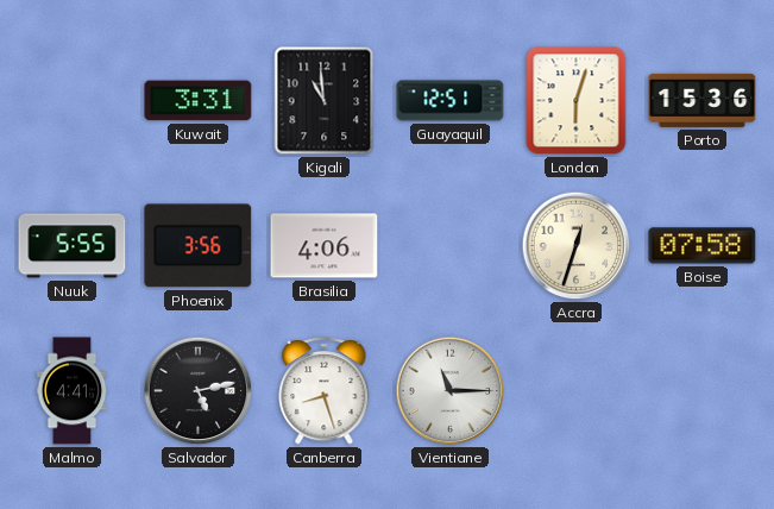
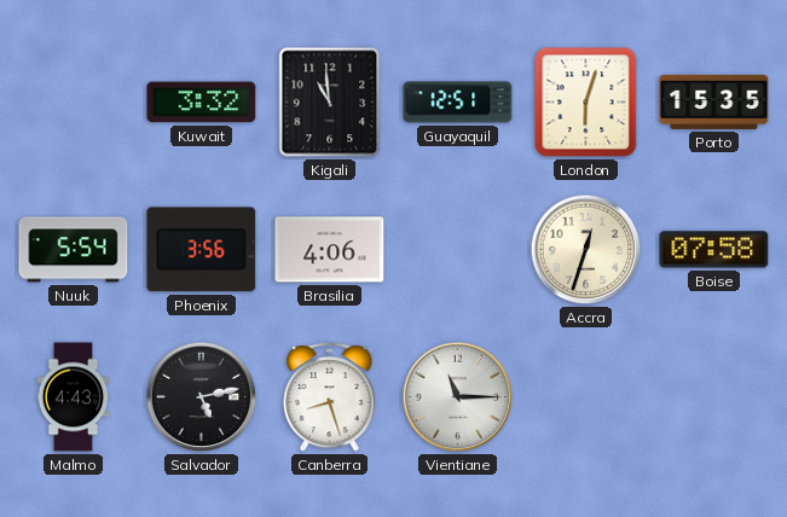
Kuwait: 3:31 -> 3:32 (202, 103)
Porto: 15:36 -> 15:35 (714, 101)
Nuuk: 5:55 -> 5:54 (74, 250)
Malmo: 4:41 -> 4:43 (74, 397)
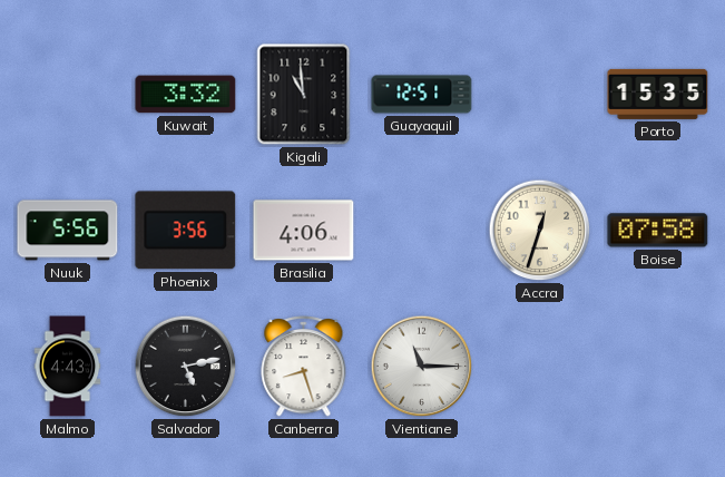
London: 6:03 -> none (586, 103)
Nuuk: 5:54 -> 5:56 (68, 231)
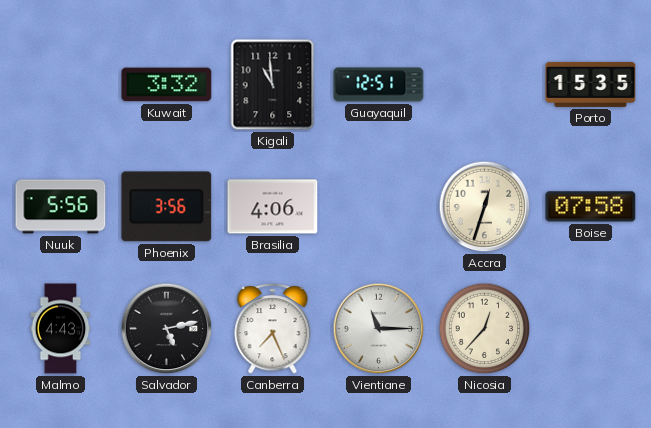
Canberra: 8:27 -> 7:26 (273, 329)
Nicosia: none -> 12:37 (485, 329)
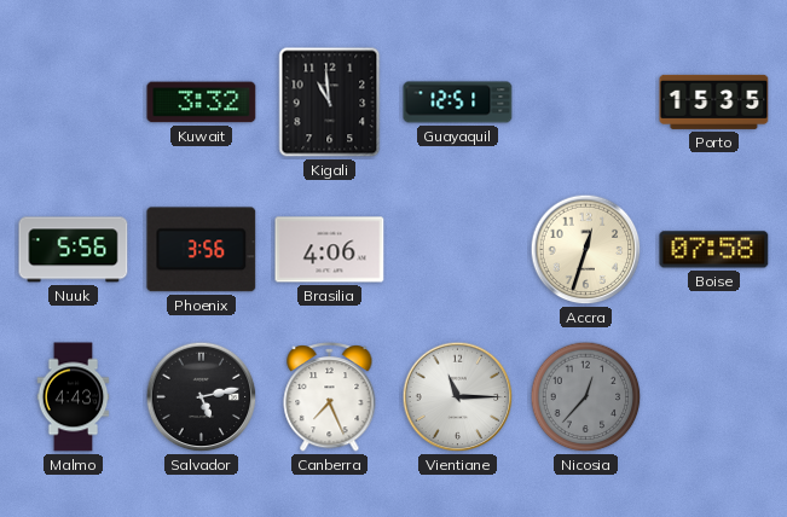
Nicosia dial: cream -> grey (586, 397)
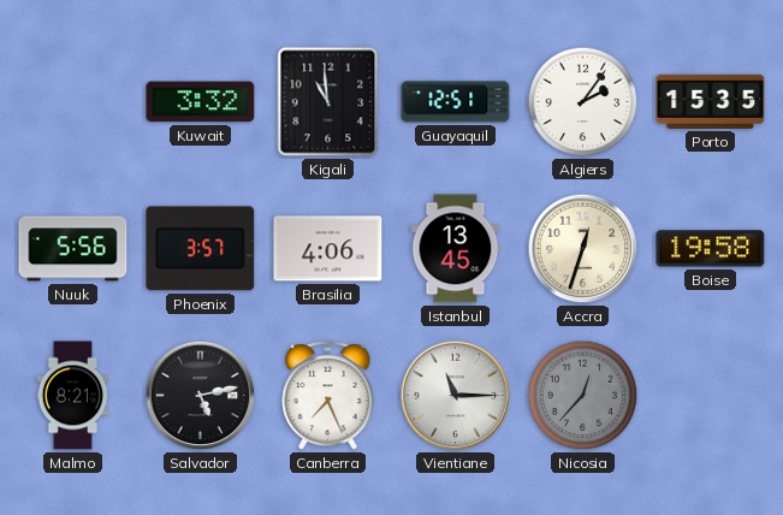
Algiers: none -> 2:06 (583, 102)
Phoenix: 3:56 -> 3:57 (201, 249)
Istanbul: none -> 13:45 (456, 249)
Boise: 07:58 -> 19:58 (711, 249)
Malmo: 4:43 -> 8:21 (73, 396)
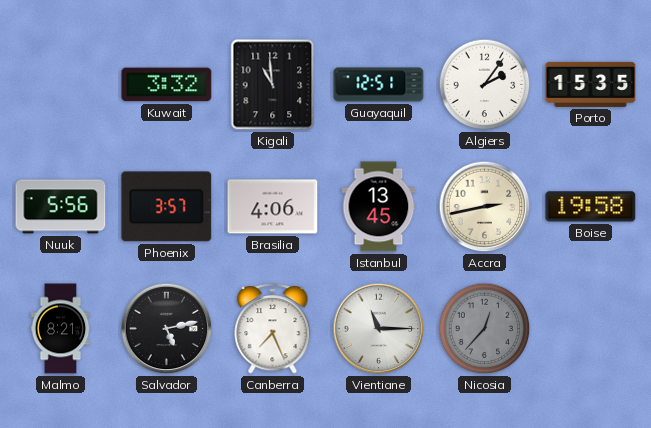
Accra: 12:33 -> 2:43 (485, 207)
